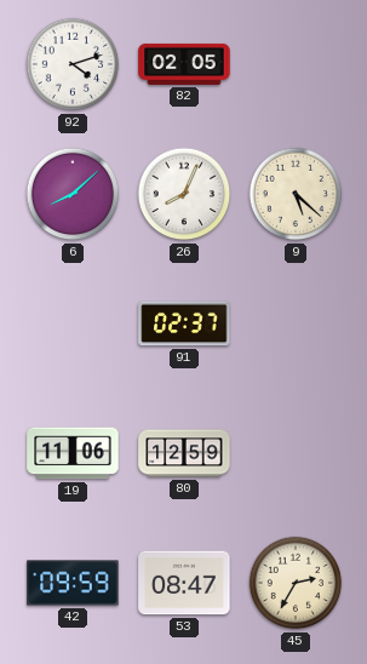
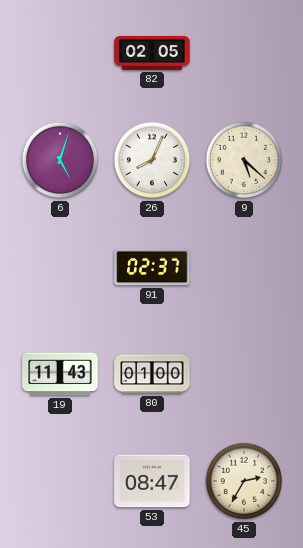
92: 4:12 -> none (73, 64)
6: 8:08 -> 5:03 (60, 160)
19: 11:06 -> 11:43 (60, 374)
80: 12:59 -> 01:00 (152, 374)
42: 09:59 -> none (73, 583)
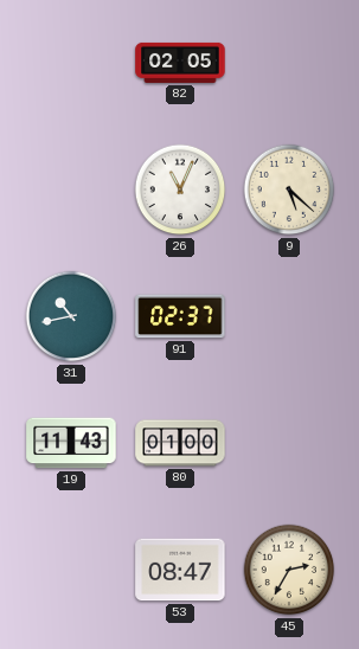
6: 5:03 -> none (60, 160)
26: 8:04 -> 11:04 (180, 189)
31: none -> 10:43 (71, 316)
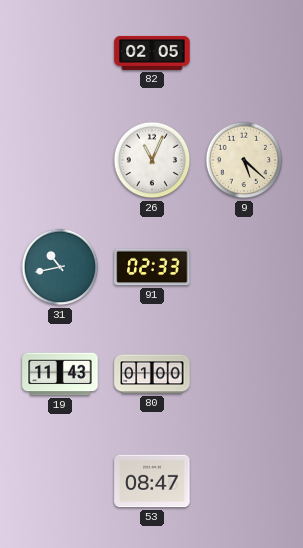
91: 02:37 -> 02:33 (152, 267)
45: 2:35 -> none (289, 570)
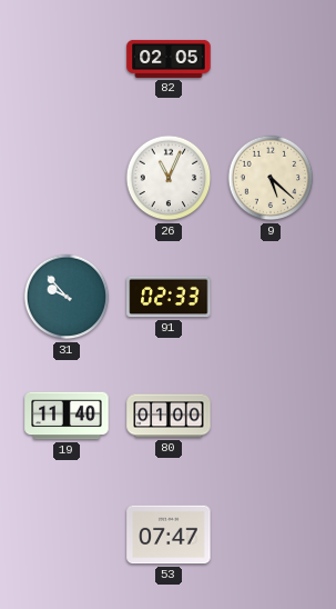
31: 10:43 -> 9:53 (67, 297)
19: 11:43 -> 11:40 (67, 416)
53: 08:47 -> 07:47 (169, 535)
